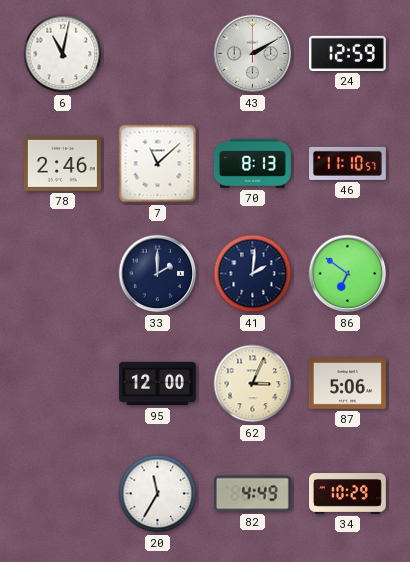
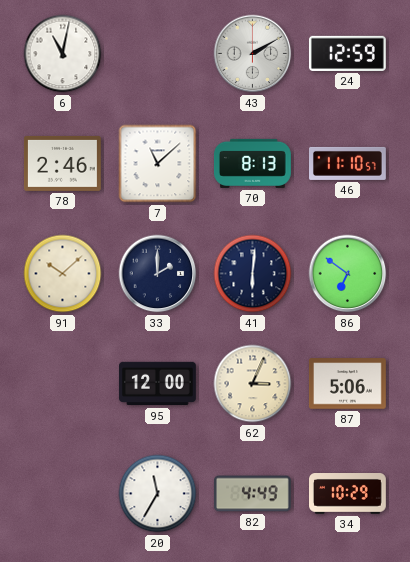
91: none -> 10:08 (63, 274)
41: 2:01 -> 6:01 (253, 274)
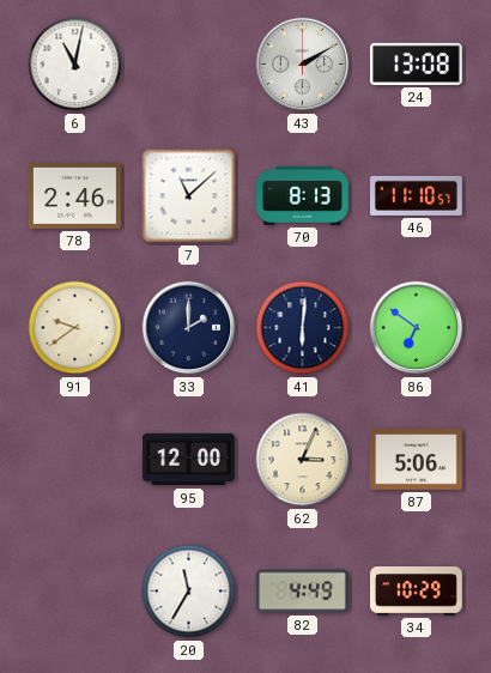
24: 12:59 -> 13:08 (416, 63)
91: 10:08 -> 9:39 (75, 328)
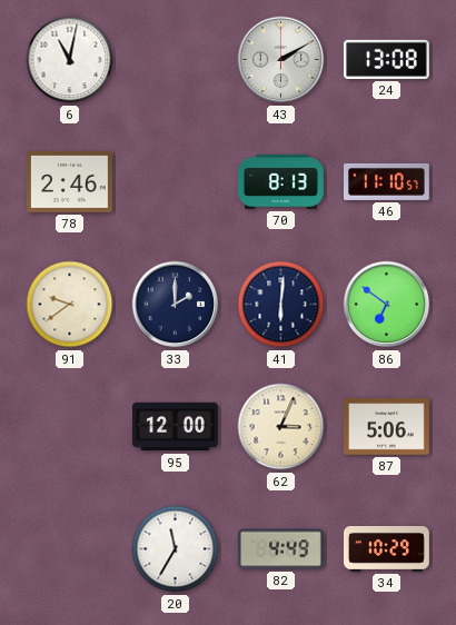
7: 11:08 -> none (189, 196)
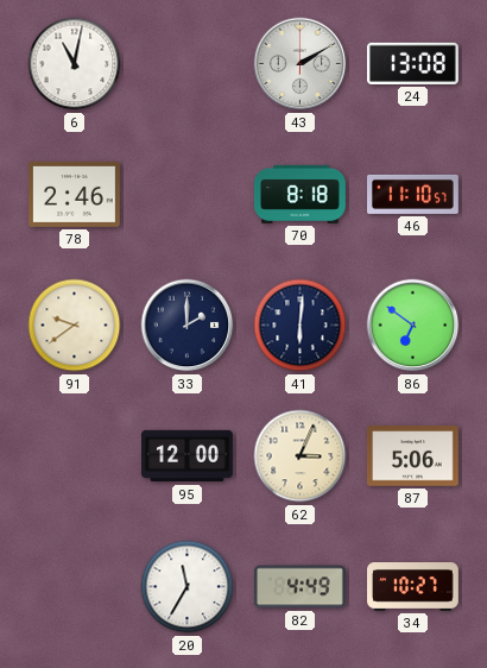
70: 8:13 -> 8:18 (299, 194)
34: 10:29 -> 10:27 (413, 587)
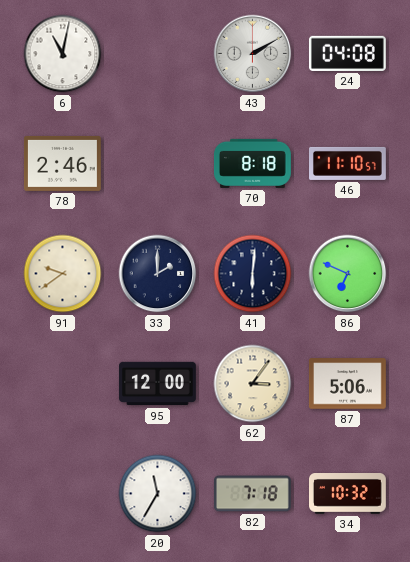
24: 13:08 -> 04:08 (347, 53)
86: 6:51 -> 6:49 (348, 274)
62: 3:04 -> 3:06 (253, 384)
82: 4:49 -> 7:18 (252, 494)
34: 10:27 -> 10:32 (348, 494)
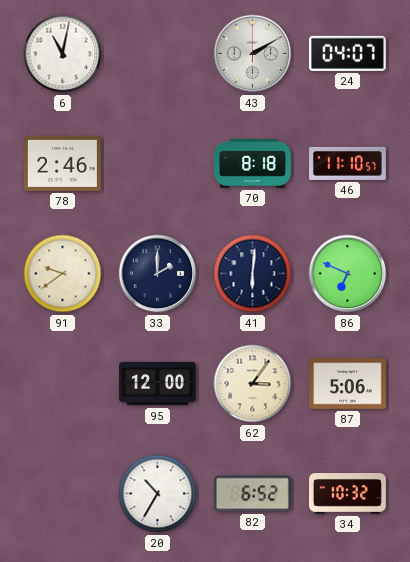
24: 04:08 -> 04:07 (347, 53)
20: 11:35 -> 10:35 (158, 494)
82: 7:18 -> 6:52 (252, 494)
